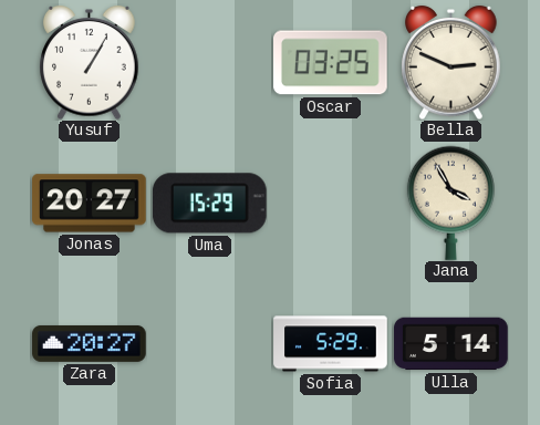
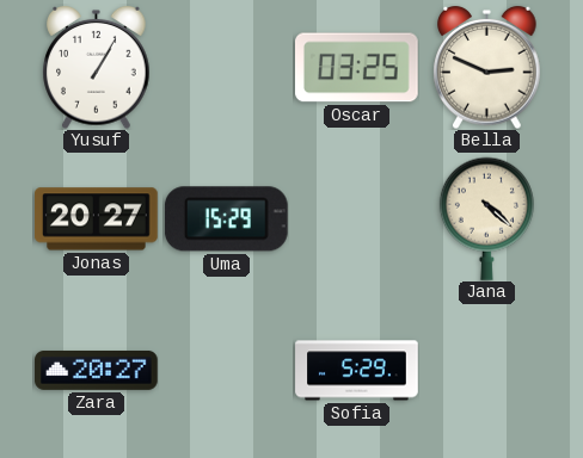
Jana: 3:55 -> 4:22 (486, 218)
Ulla: 5:14 -> none (451, 344)
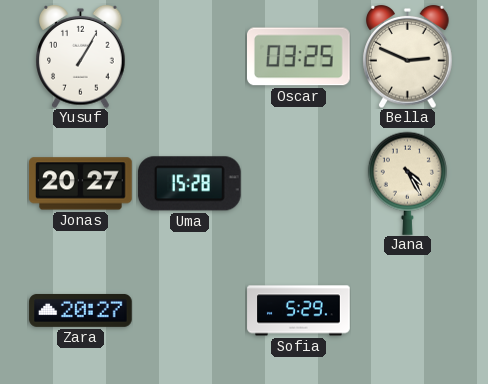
Uma: 15:29 -> 15:28 (189, 184)
Jana: 4:22 -> 4:25 (407, 183)
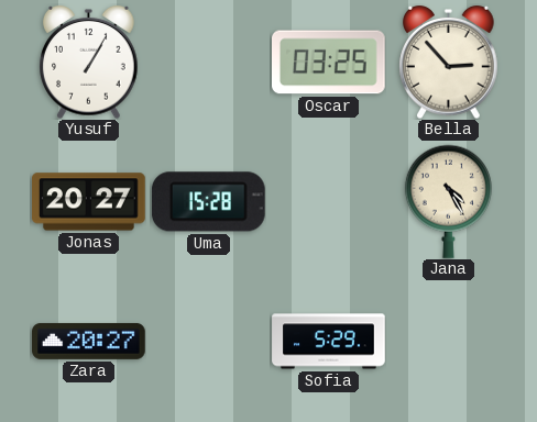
Bella: 2:49 -> 2:53 (449, 62)
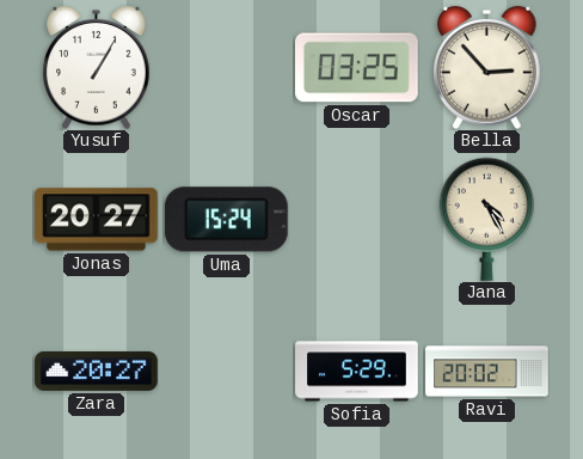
Uma: 15:28 -> 15:24 (226, 220)
Ravi: none -> 20:02 (487, 372)
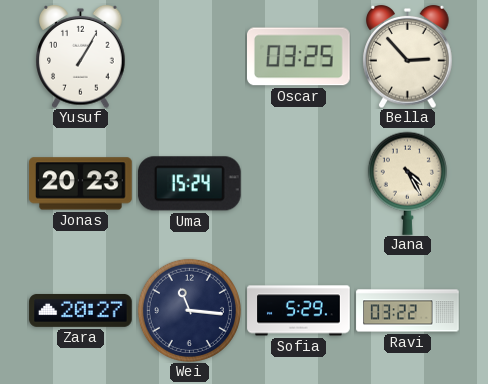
Jonas: 20:27 -> 20:23 (81, 184)
Wei: none -> 11:16 (189, 310)
Ravi: 20:02 -> 03:22 (408, 311)
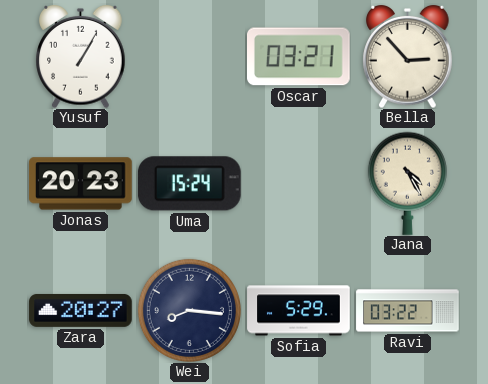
Oscar: 03:25 -> 03:21 (299, 57)
Wei: 11:16 -> 8:16 (189, 310)
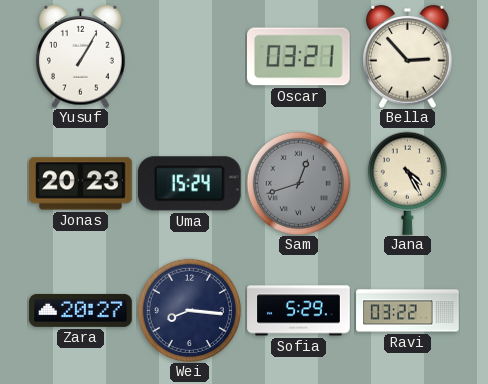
Sam: none -> 12:42 (298, 183)
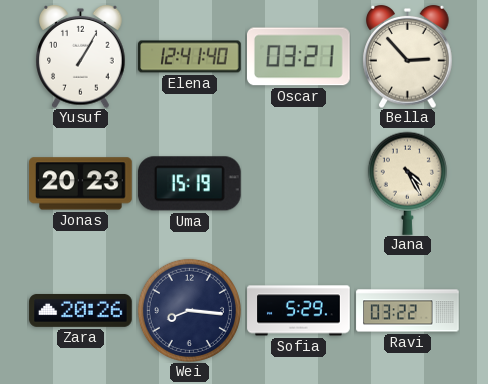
Elena: none -> 12:41 (190, 57)
Uma: 15:24 -> 15:19 (189, 184)
Sam: 12:42 -> none (298, 183)
Zara: 20:27 -> 20:26 (81, 310)
